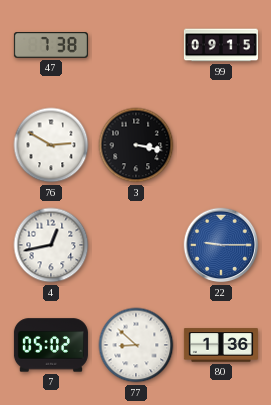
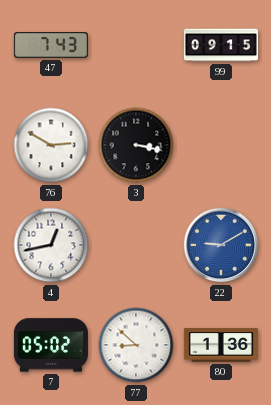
47: 7:38 -> 7:43 (51, 45)
22: 9:15 -> 9:10 (221, 245)
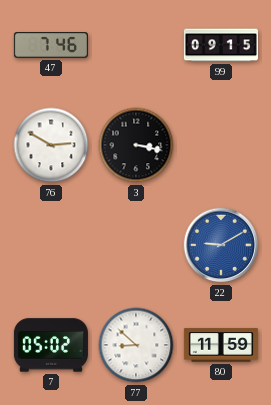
47: 7:43 -> 7:46 (51, 45)
4: 12:43 -> none (51, 245)
80: 1:36 -> 11:59 (221, 345)
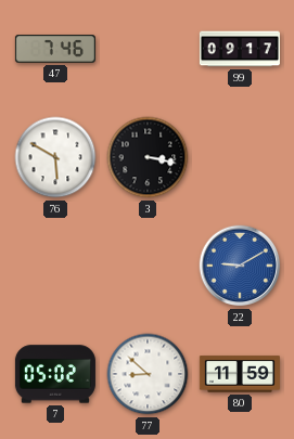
99: 09:15 -> 09:17 (240, 49)
76: 2:50 -> 5:50 (55, 157)
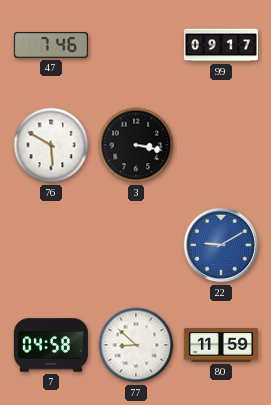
7: 05:02 -> 04:58 (51, 345)
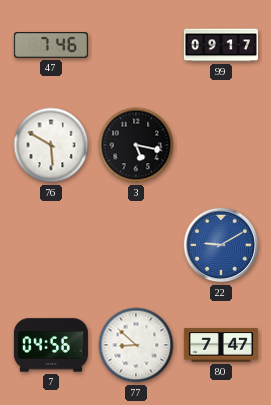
3: 3:17 -> 5:17 (136, 145)
7: 04:58 -> 04:56 (51, 345)
80: 11:59 -> 7:47 (221, 345)
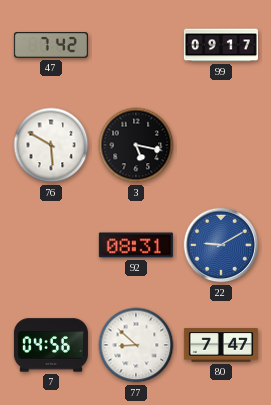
47: 7:46 -> 7:42 (51, 45)
92: none -> 08:31 (136, 245)
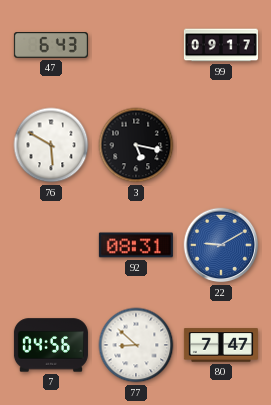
47: 7:42 -> 6:43 (51, 45)
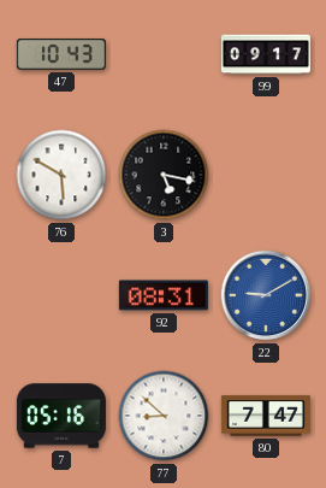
47: 6:43 -> 10:43 (61, 54)
7: 04:56 -> 05:16 (61, 416)
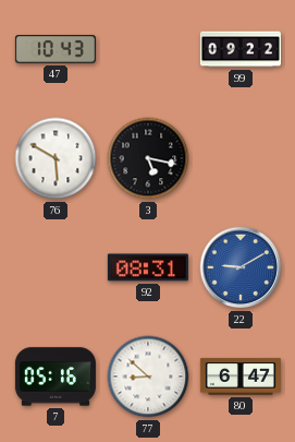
99: 09:17 -> 09:22 (241, 49)
80: 7:47 -> 6:47 (241, 377)
